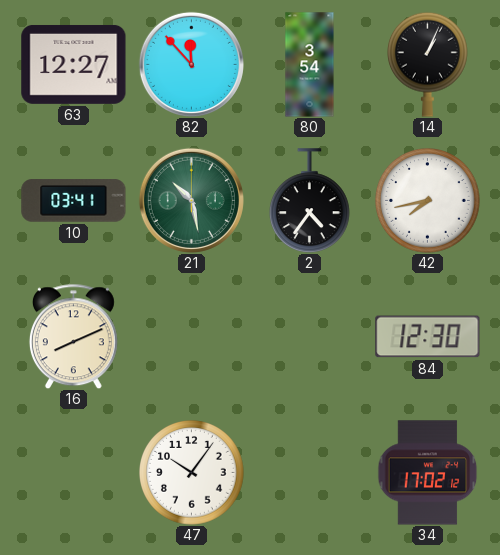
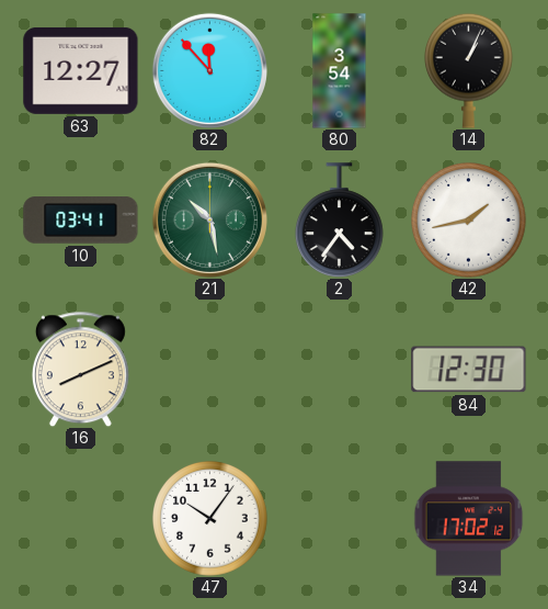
42: 7:43 -> 1:43 (469, 221)
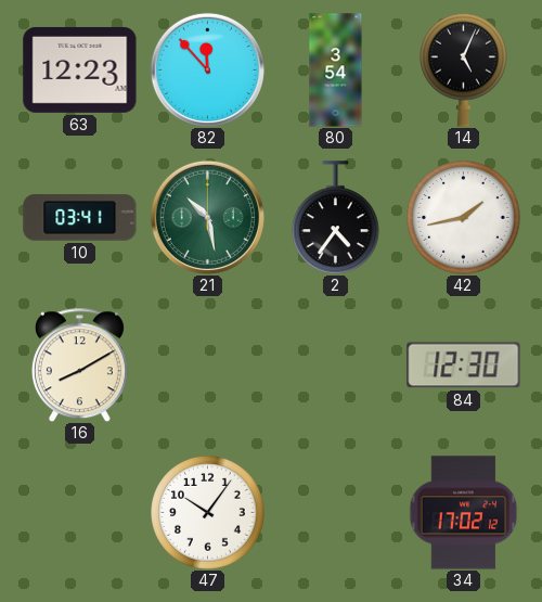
63: 12:27 -> 12:23 (80, 69)
14: 1:04 -> 5:04 (464, 69)
16: 8:11 -> 8:10 (79, 364)
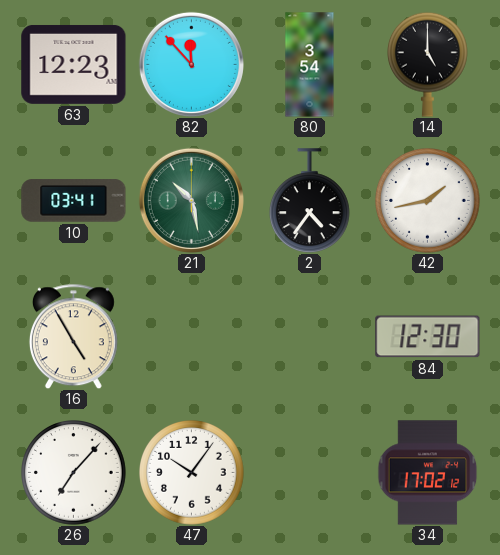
14: 5:04 -> 5:00 (428, 64)
16: 8:10 -> 4:55 (73, 336)
26: none -> 7:07 (74, 473)
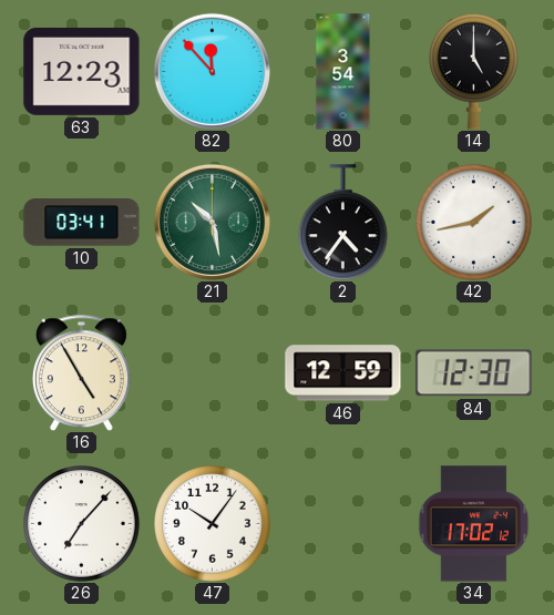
46: none -> 12:59 (343, 373)
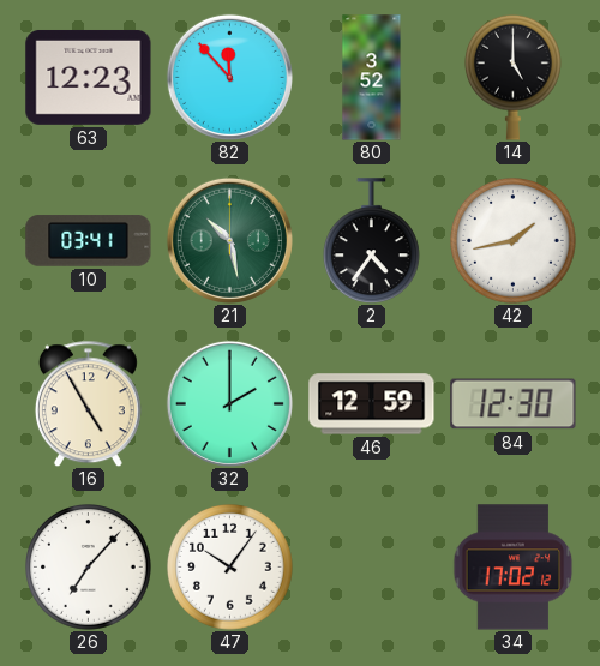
80: 3:54 -> 3:52 (372, 78)
32: none -> 2:00 (229, 403)
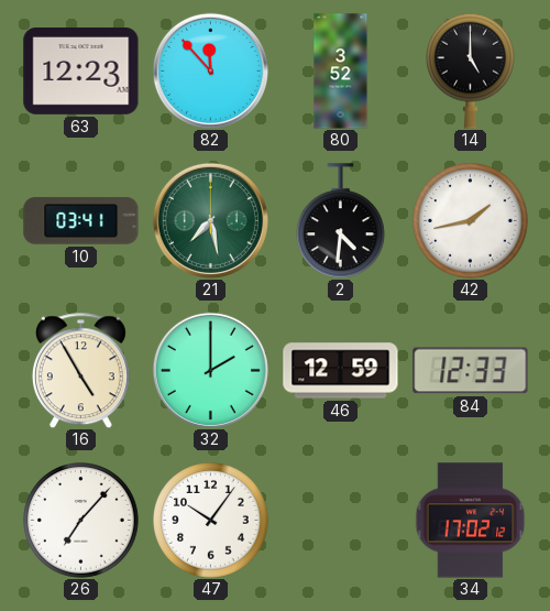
21: 10:28 -> 7:28 (210, 220)
2: 4:36 -> 4:31 (341, 221)
84: 12:30 -> 12:33 (471, 371)
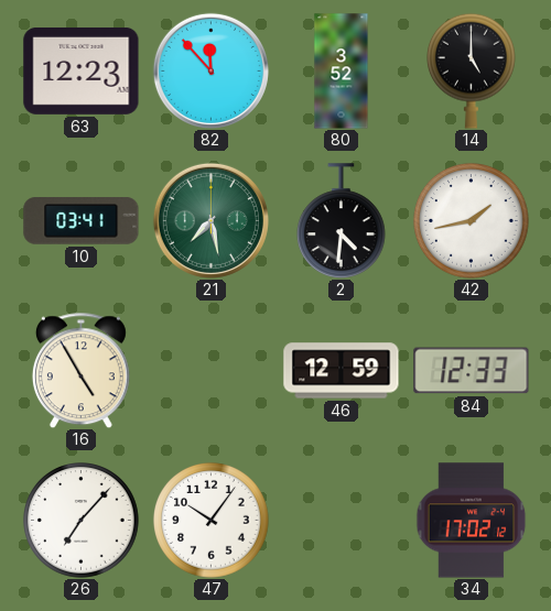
32: 2:00 -> none (210, 370)
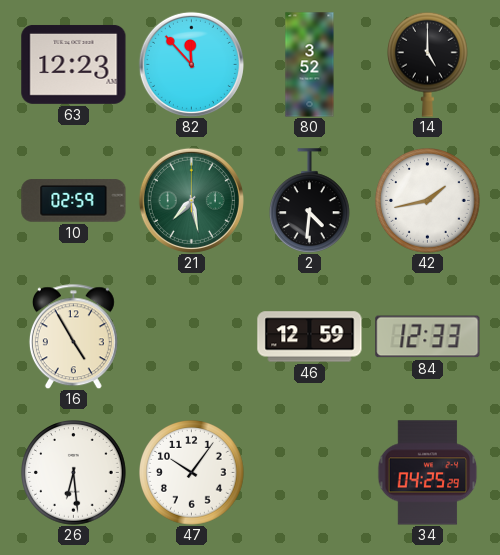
10: 03:41 -> 02:59 (74, 201)
26: 7:07 -> 6:29 (74, 473)
34: 17:02 -> 04:25 (428, 473)
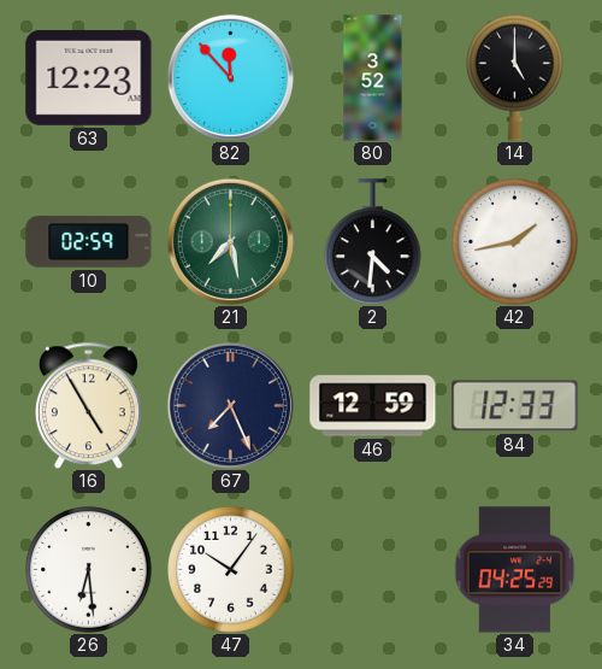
67: none -> 7:26 (230, 405)
